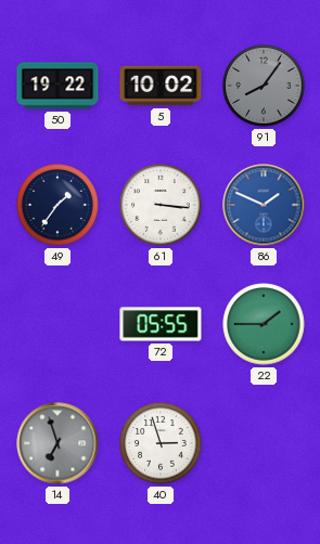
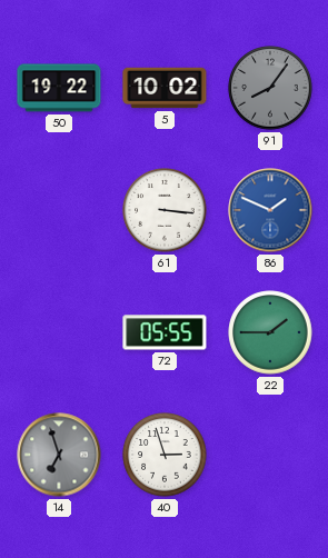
49: 1:36 -> none (57, 205)
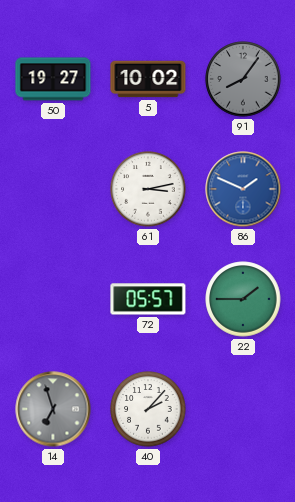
50: 19:22 -> 19:27 (53, 79)
61: 3:16 -> 3:13 (148, 189)
72: 05:55 -> 05:57 (148, 299)
40: 2:57 -> 2:07 (148, 409)
